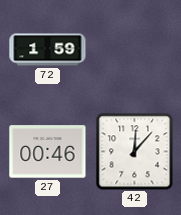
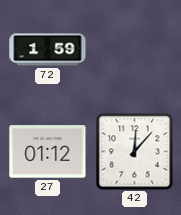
27: 00:46 -> 01:12 (48, 152)
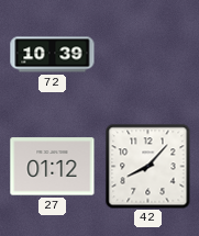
72: 1:59 -> 10:39 (53, 55)
42: 12:07 -> 8:07 (147, 166)
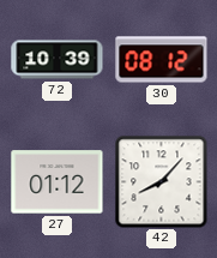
30: none -> 08:12 (162, 60)
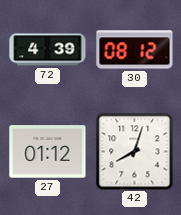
72: 10:39 -> 4:39 (48, 50)
42: 8:07 -> 8:03 (134, 151)
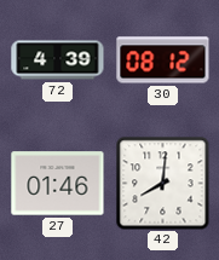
27: 01:12 -> 01:46 (58, 184)
42: 8:03 -> 8:01 (162, 183)
